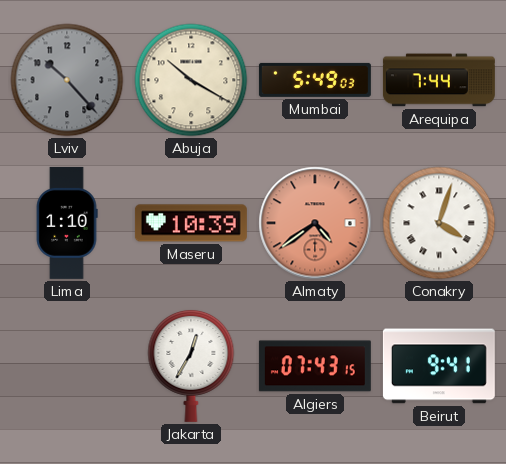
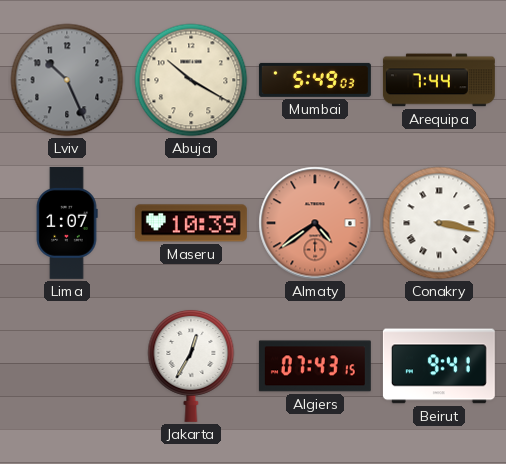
Lviv: 10:23 -> 10:26 (67, 80)
Lima: 1:10 -> 1:07 (67, 223)
Conakry: 4:03 -> 3:17 (439, 223)
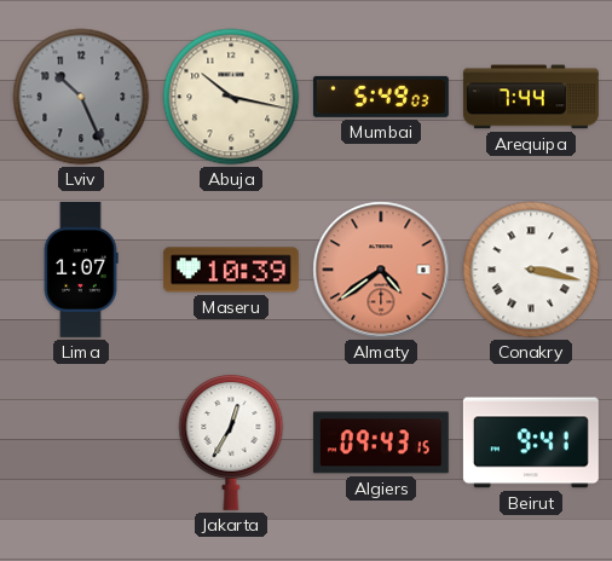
Abuja: 10:20 -> 10:17 (231, 97)
Algiers: 07:43 -> 09:43 (381, 443)
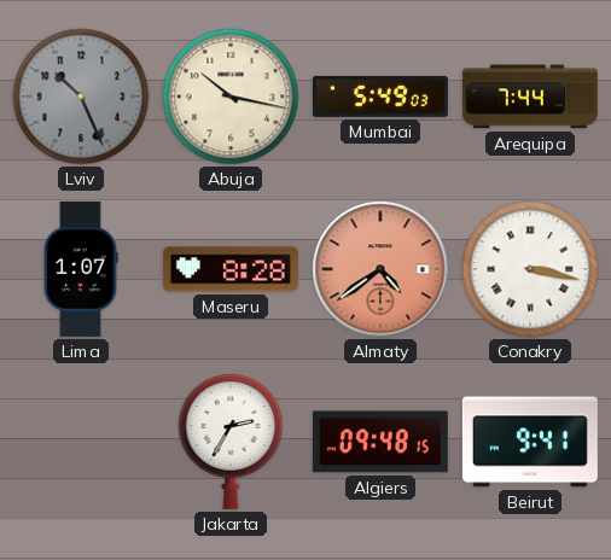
Maseru: 10:39 -> 8:28 (231, 269)
Jakarta: 12:35 -> 2:35 (231, 441)
Algiers: 09:43 -> 09:48 (380, 442)
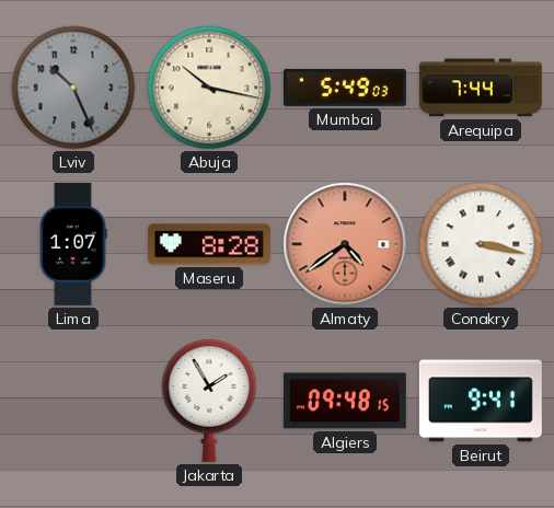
Jakarta: 2:35 -> 1:55 (209, 400)
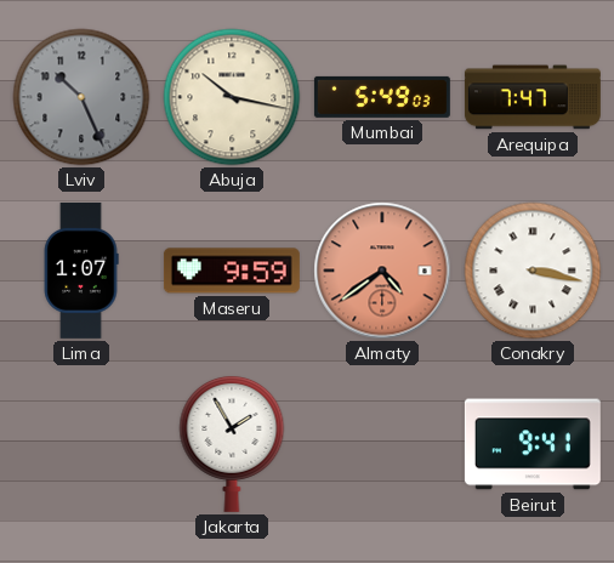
Arequipa: 7:44 -> 7:47 (533, 97)
Maseru: 8:28 -> 9:59 (232, 271)
Algiers: 09:48 -> none (345, 401)
